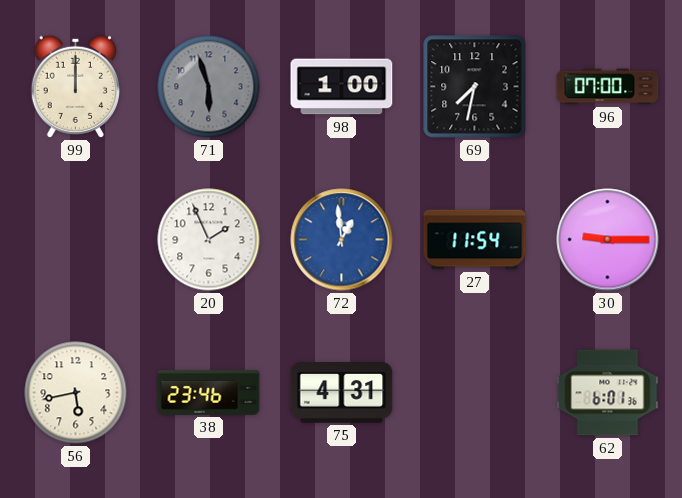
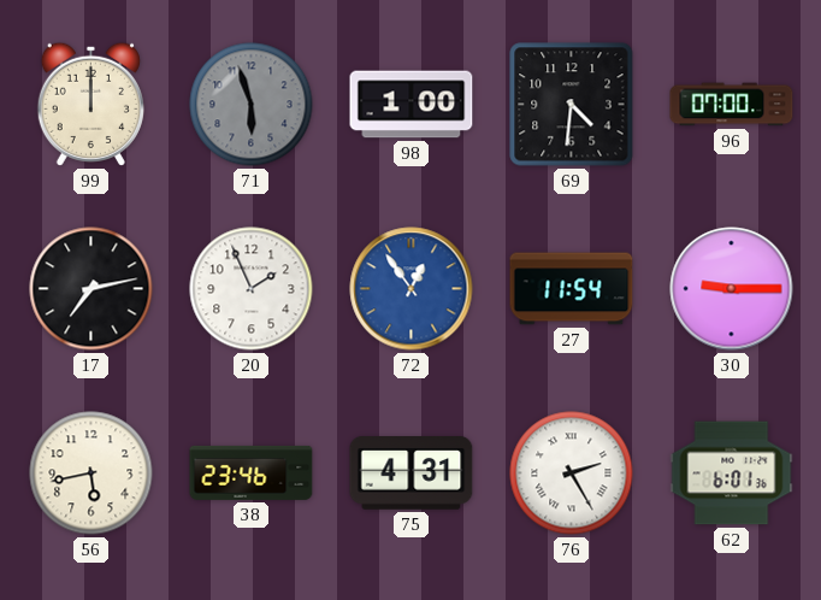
69: 7:32 -> 4:31 (572, 105)
17: none -> 7:13 (91, 289)
72: 12:59 -> 12:54 (412, 289)
76: none -> 2:25 (572, 473)
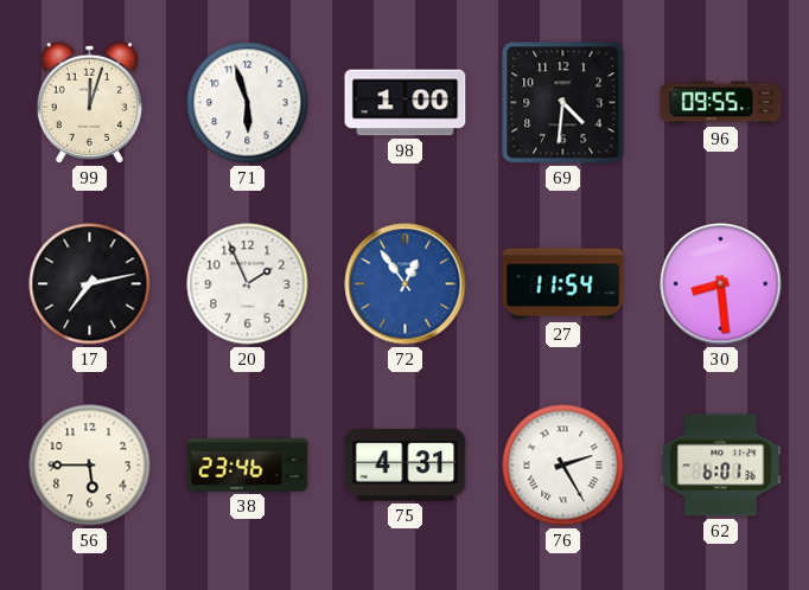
99: 12:00 -> 12:03 (89, 102)
71 dial: grey -> white (248, 103)
96: 07:00 -> 09:55 (721, 103)
30: 9:15 -> 8:29 (721, 284)
56: 5:43 -> 5:45 (90, 466)
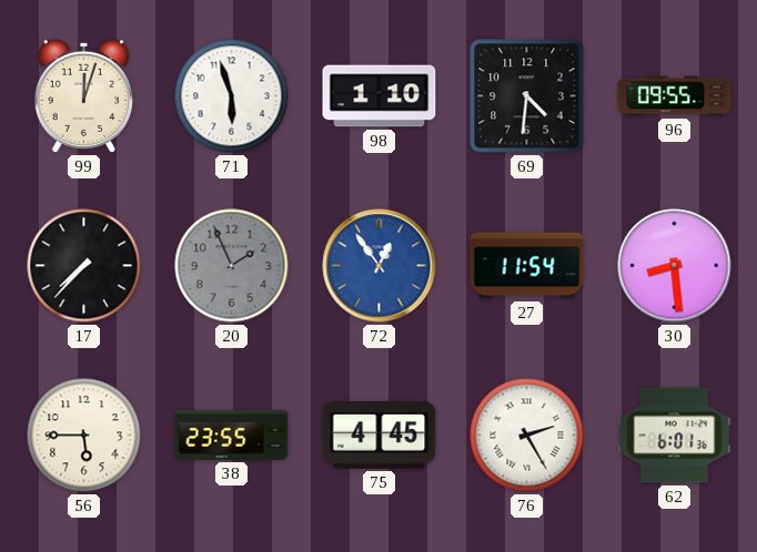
98: 1:00 -> 1:10 (380, 96)
17: 7:13 -> 7:37 (84, 266)
20 dial: white -> grey (232, 266)
38: 23:46 -> 23:55 (232, 435)
75: 4:31 -> 4:45 (380, 436)
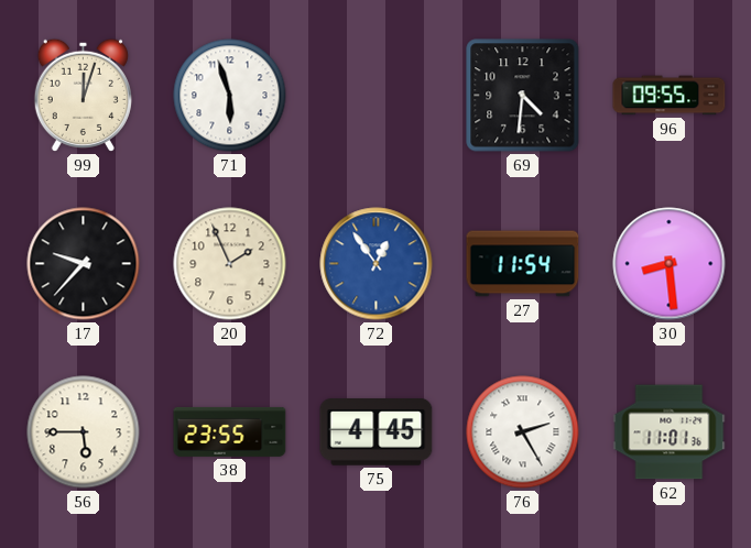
98: 1:10 -> none (380, 96)
17: 7:37 -> 9:37 (84, 264)
20 dial: grey -> cream (230, 264)
62: 6:01 -> 11:01 (670, 432)
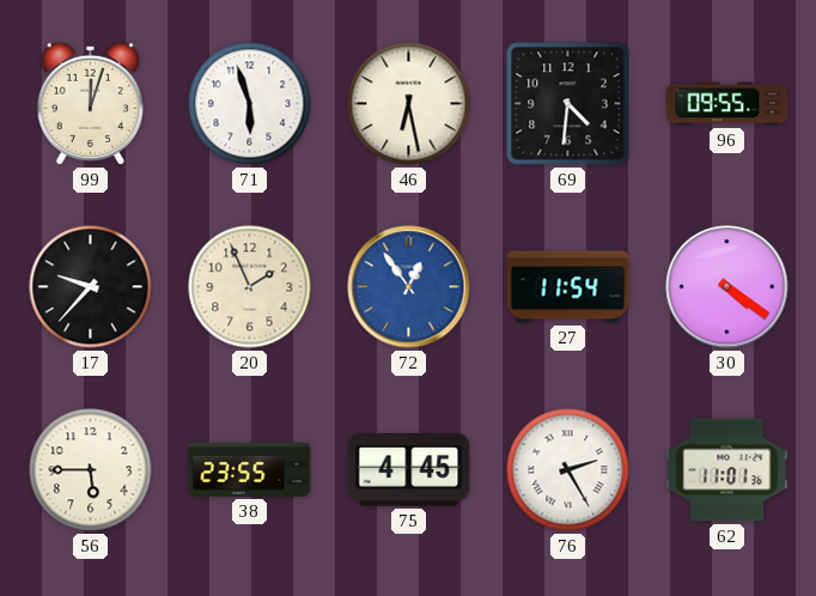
46: none -> 6:28 (409, 104)
30: 8:29 -> 4:21 (727, 287)
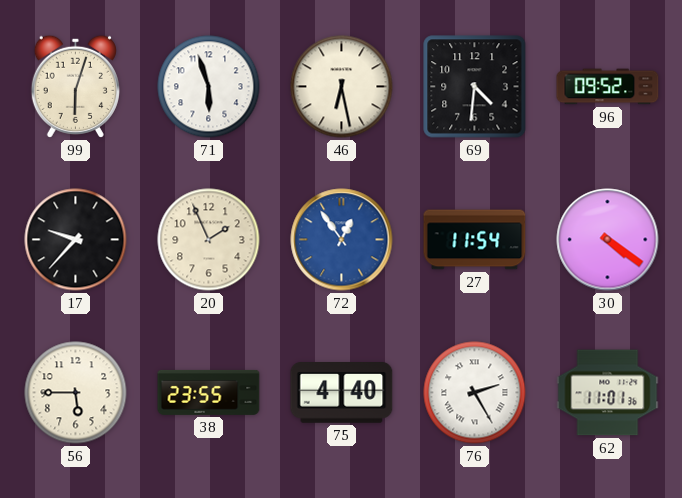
99: 12:03 -> 6:03 (75, 86)
96: 09:55 -> 09:52 (608, 87)
75: 4:45 -> 4:40 (342, 393)
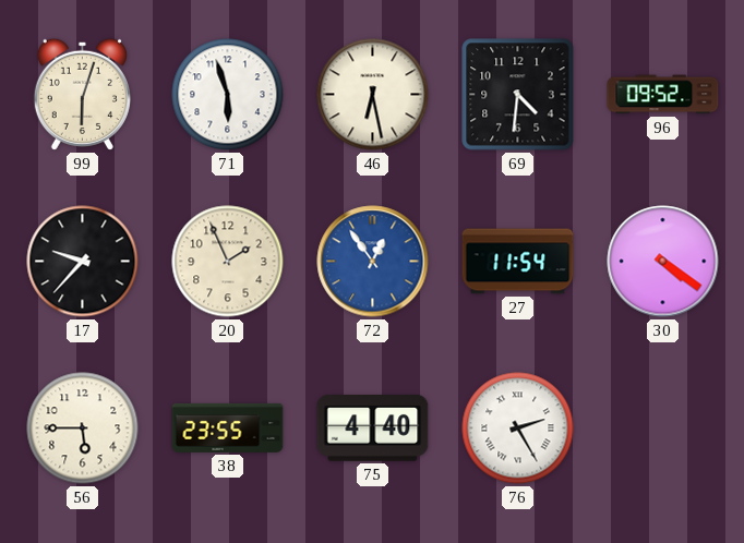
62: 11:01 -> none (608, 393)
